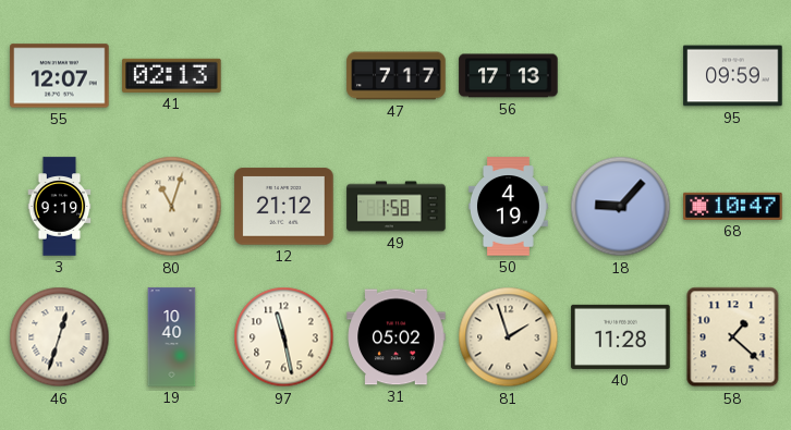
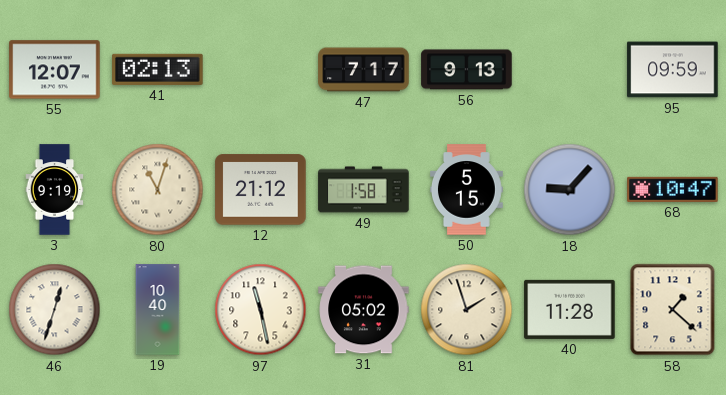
56: 17:13 -> 9:13 (467, 70)
50: 4:19 -> 5:15 (467, 190)
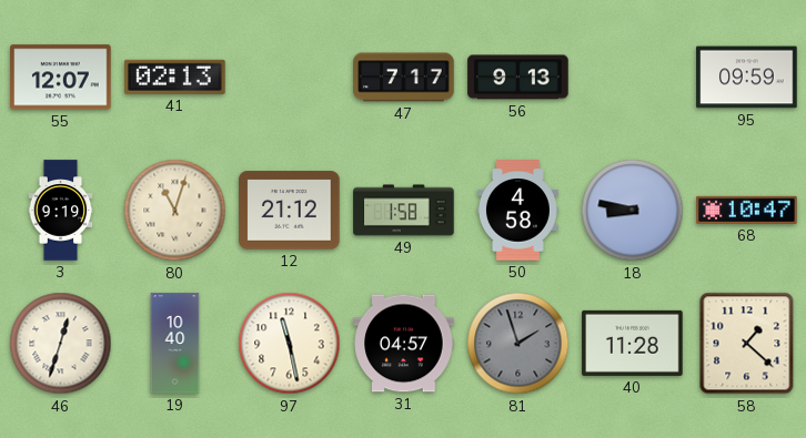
50: 5:15 -> 4:58 (518, 211)
18: 9:07 -> 8:47 (633, 211)
31: 05:02 -> 04:57 (404, 344)
81 dial: cream -> grey (518, 344)
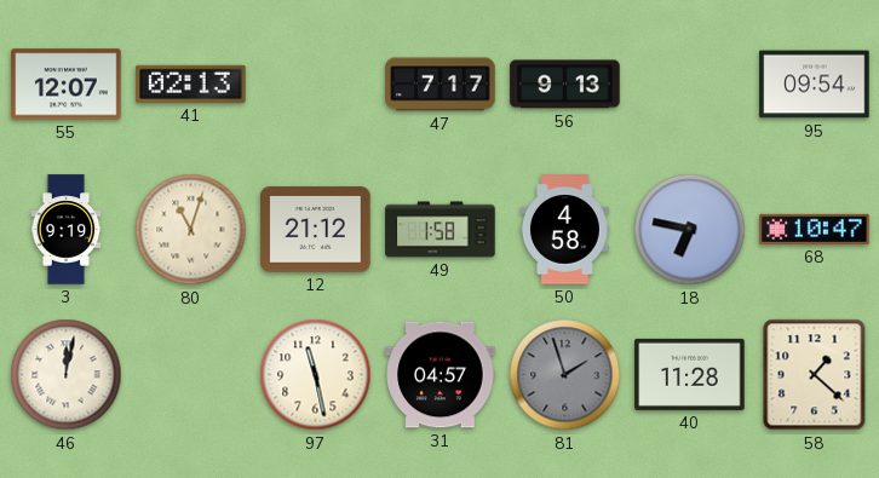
95: 09:59 -> 09:54 (815, 85)
18: 8:47 -> 6:47 (690, 230)
46: 12:33 -> 12:02 (67, 375)
19: 10:40 -> none (175, 344)
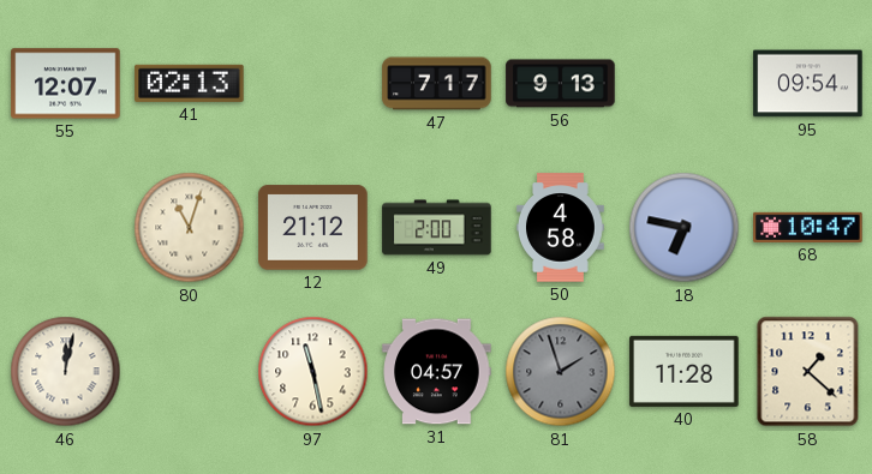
3: 9:19 -> none (67, 230)
49: 1:58 -> 2:00 (437, 228)
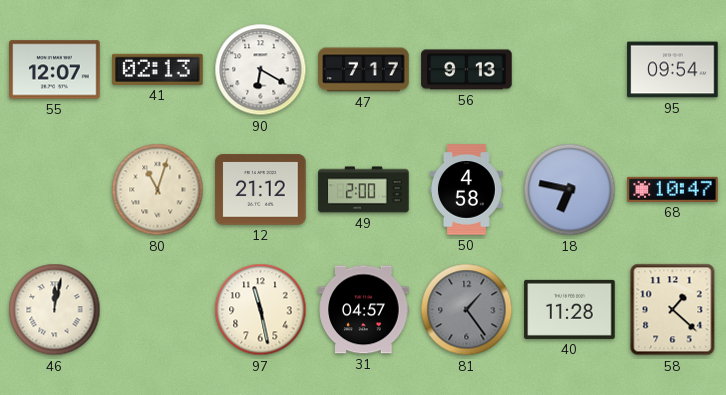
90: none -> 6:20 (261, 70)
81: 1:57 -> 1:24 (467, 310)
